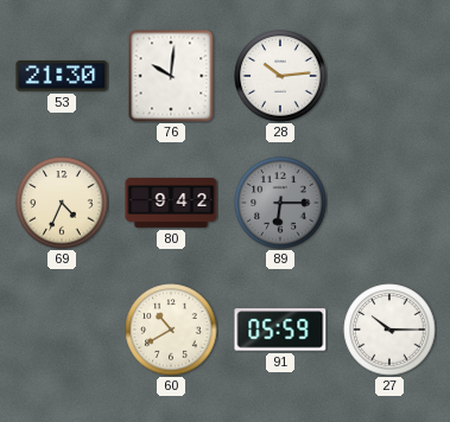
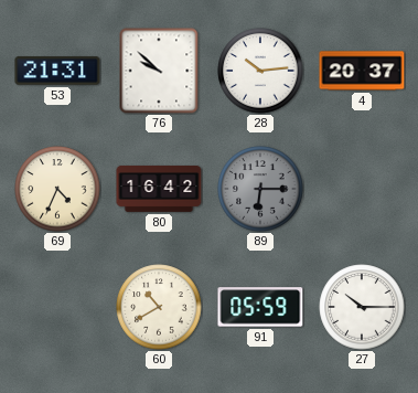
53: 21:30 -> 21:31 (57, 71)
76: 10:01 -> 9:52 (159, 71)
4: none -> 20:37 (362, 71)
80: 9:42 -> 16:42 (159, 189)
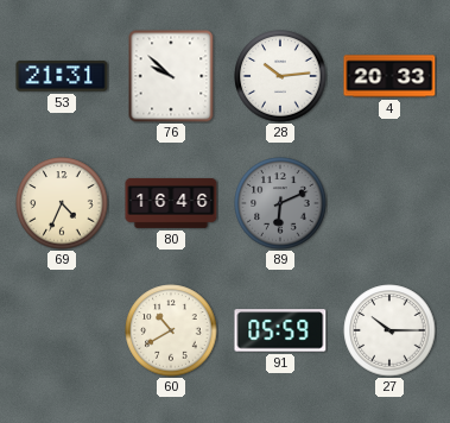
4: 20:37 -> 20:33 (389, 76)
80: 16:42 -> 16:46 (171, 203)
89: 6:15 -> 6:11 (280, 203)
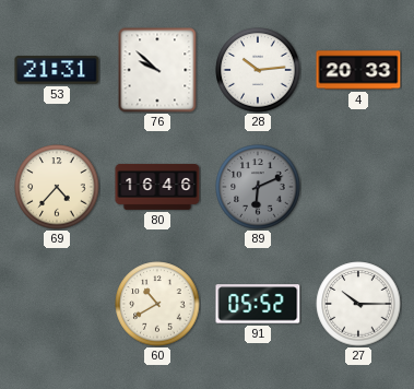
69: 4:34 -> 4:37 (57, 187)
91: 05:59 -> 05:52 (258, 304)
